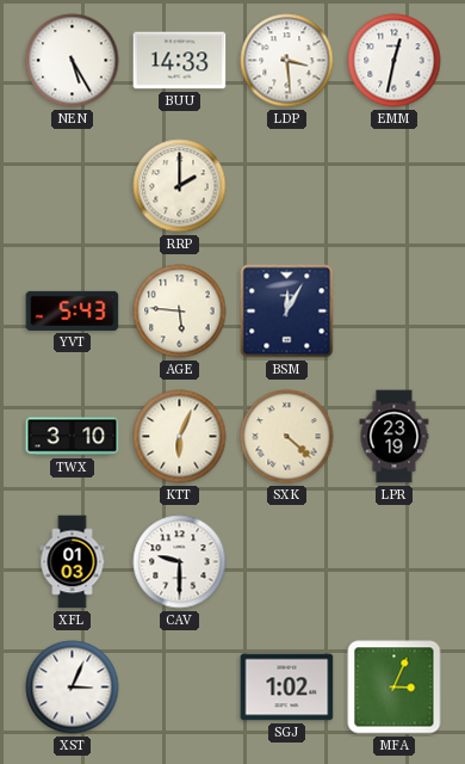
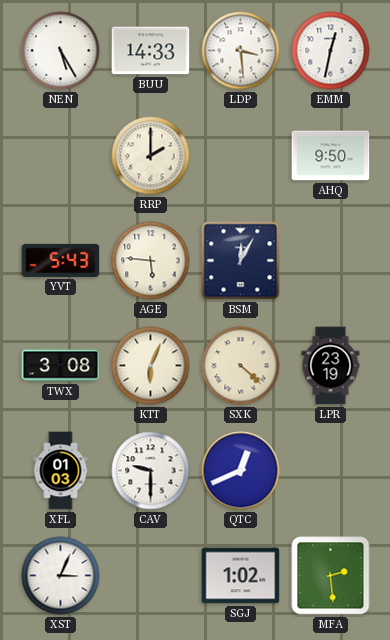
AHQ: none -> 9:50 (331, 156)
TWX: 3:10 -> 3:08 (61, 366)
QTC: none -> 12:41 (241, 471)
MFA: 3:04 -> 2:29 (331, 576)
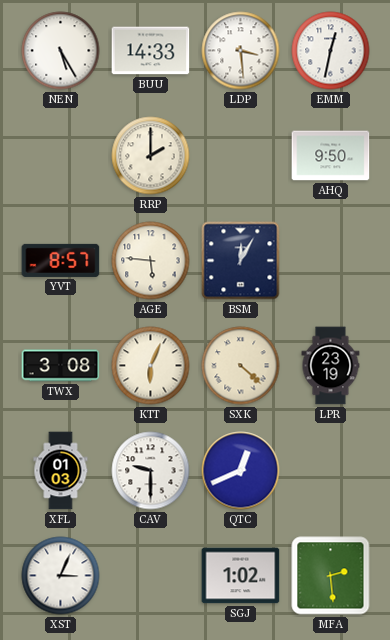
YVT: 5:43 -> 8:57 (61, 260)
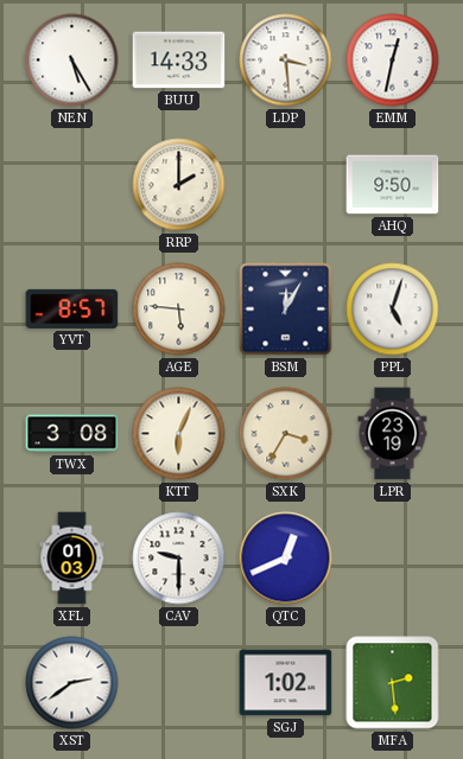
PPL: none -> 5:03 (393, 310)
SXK: 4:22 -> 3:35 (286, 434)
XST: 3:04 -> 2:39 (72, 683)
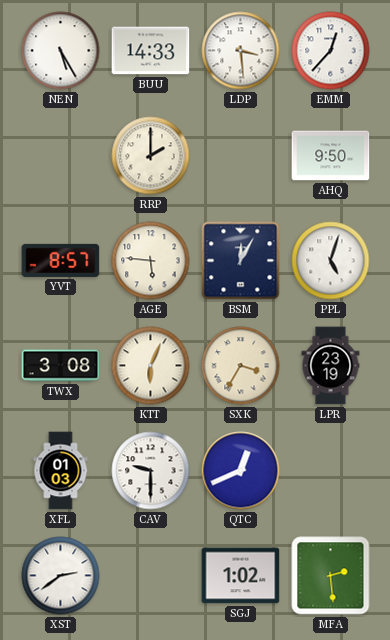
EMM: 12:32 -> 12:37 (331, 51)
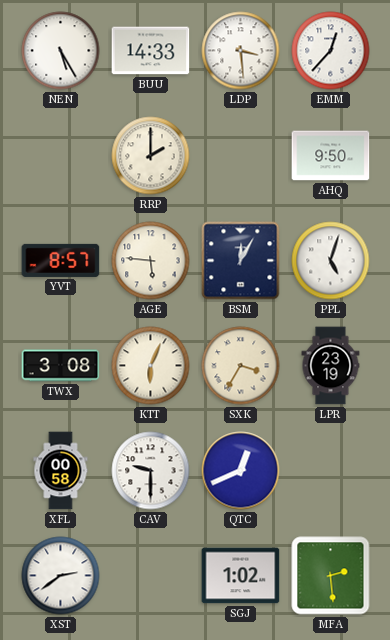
XFL: 01:03 -> 00:58 (61, 471)
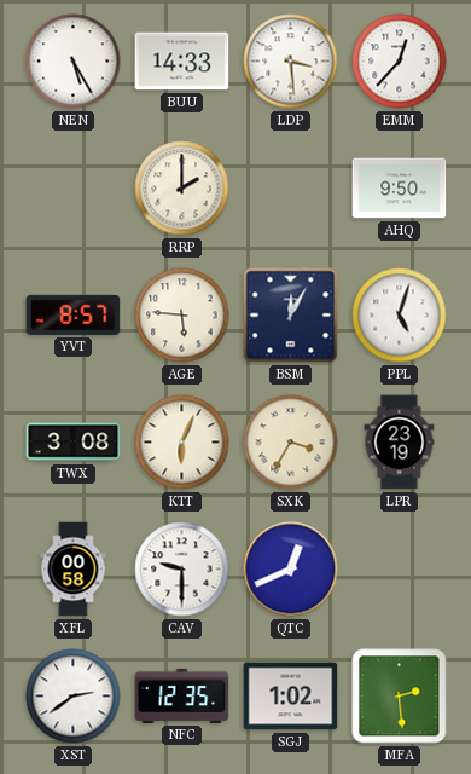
NFC: none -> 12:35 (182, 695)
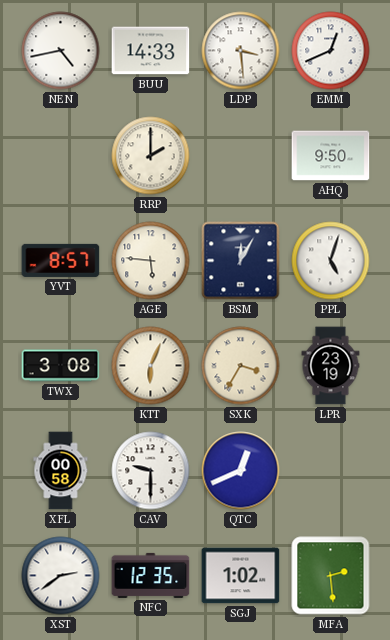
NEN: 5:25 -> 4:43 (61, 51)
EMM: 12:37 -> 12:41 (331, 51)
